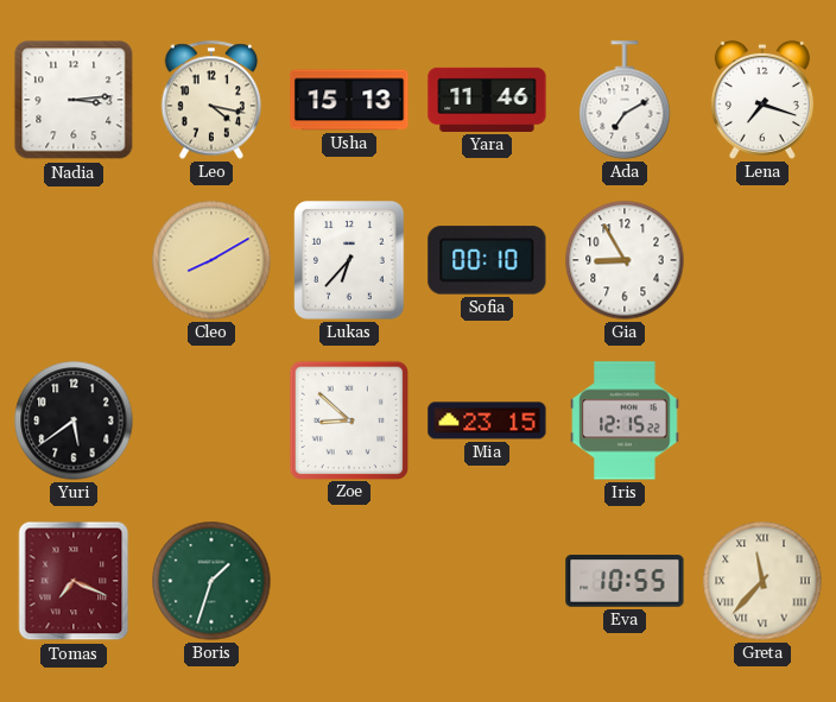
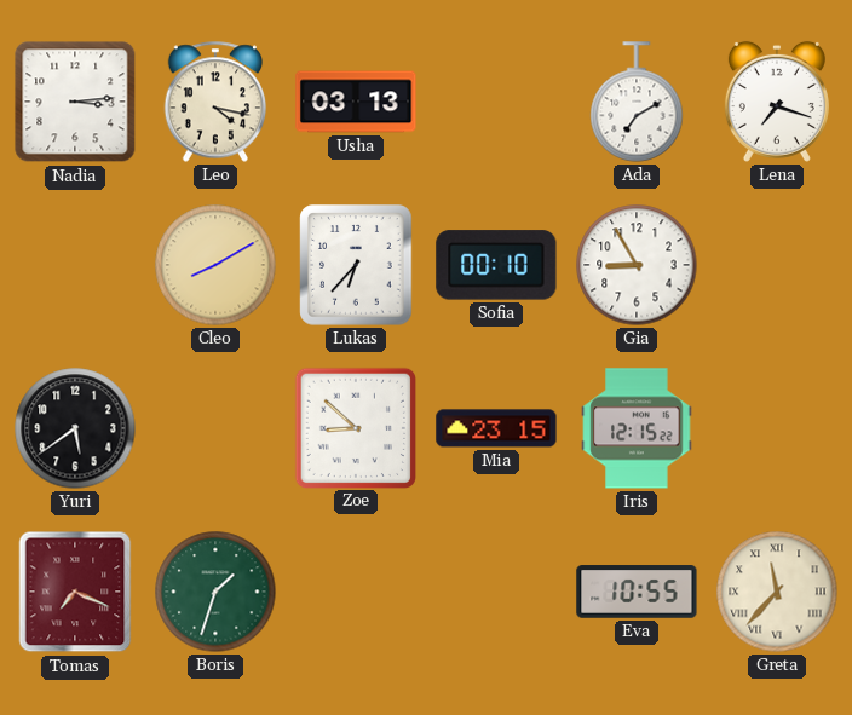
Usha: 15:13 -> 03:13 (356, 102)
Yara: 11:46 -> none (487, 100)
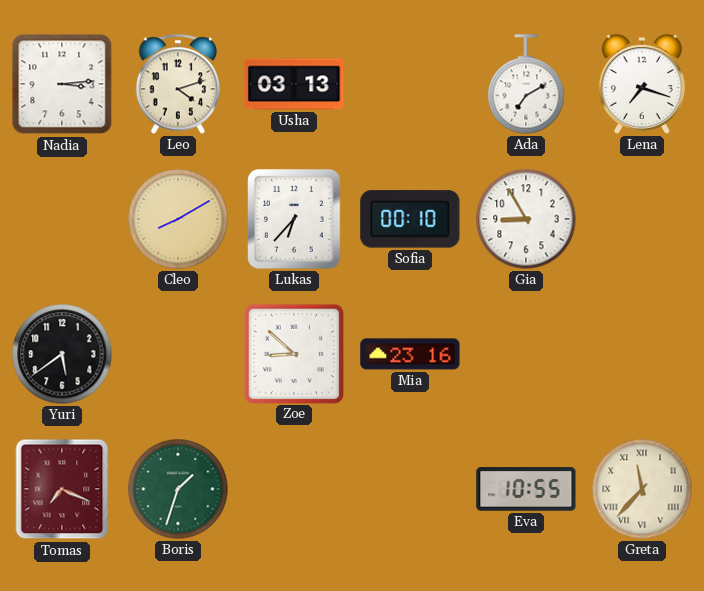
Leo: 4:17 -> 4:12 (178, 84)
Mia: 23:15 -> 23:16 (410, 354)
Iris: 12:15 -> none (637, 428)
